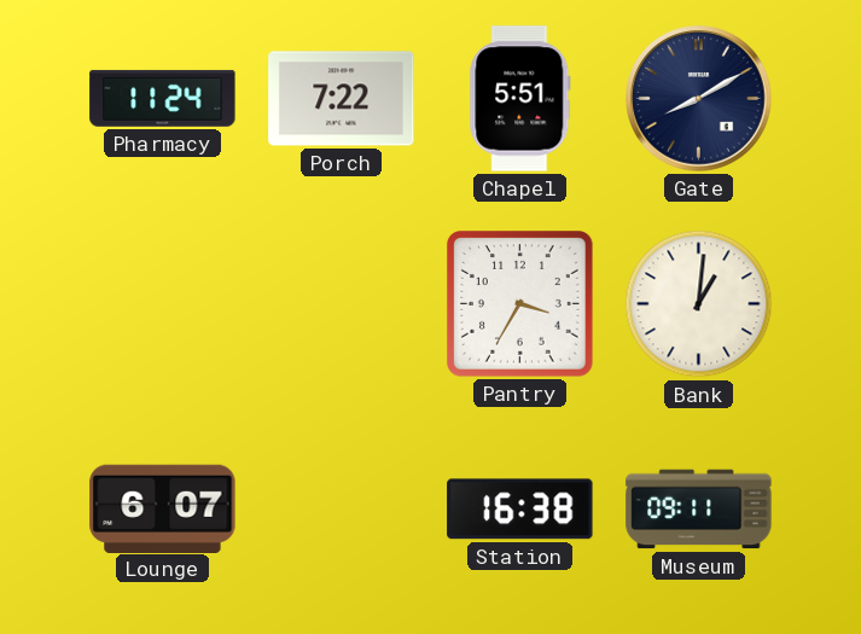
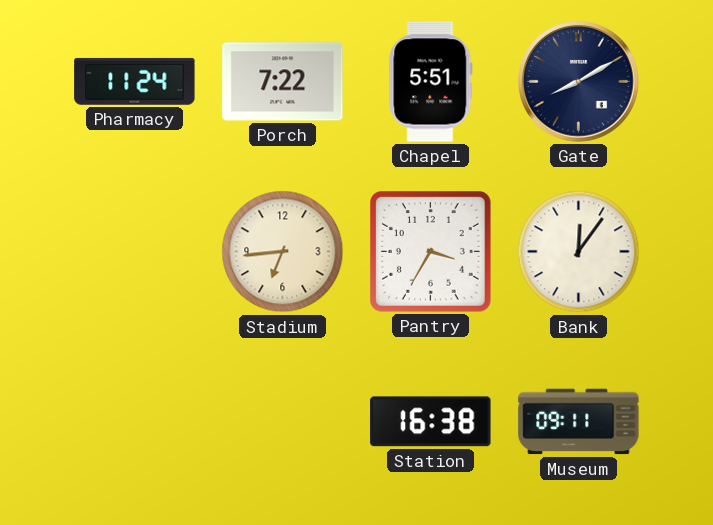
Stadium: none -> 6:44 (283, 252)
Bank: 1:01 -> 12:06 (579, 252)
Lounge: 6:07 -> none (163, 508)
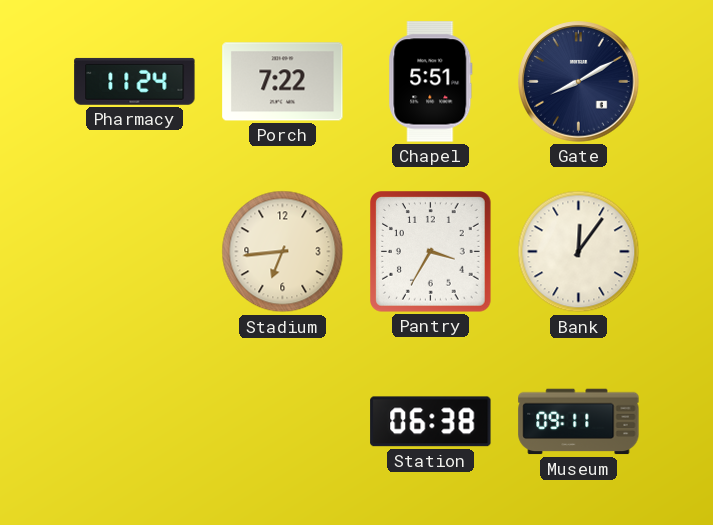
Station: 16:38 -> 06:38 (431, 422)
